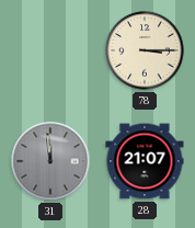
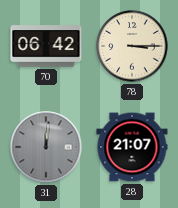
70: none -> 06:42 (46, 46)
31: 11:59 -> 12:01 (46, 147)
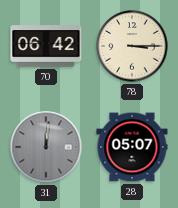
28: 21:07 -> 05:07 (132, 147)
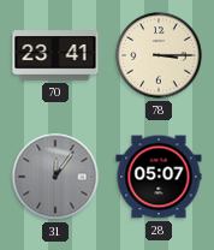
70: 06:42 -> 23:41 (55, 55)
31: 12:01 -> 12:06 (55, 177)
